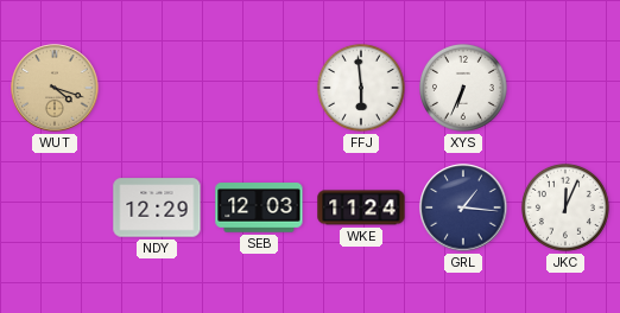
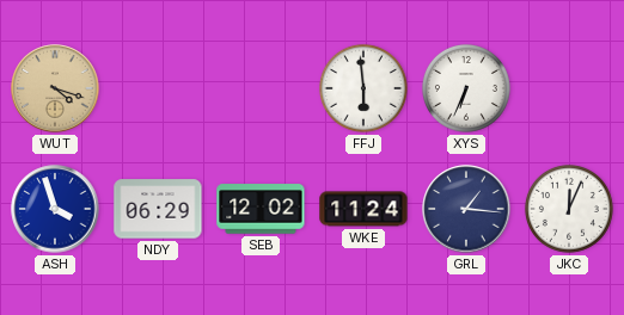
ASH: none -> 3:57 (55, 209)
NDY: 12:29 -> 06:29 (158, 209)
SEB: 12:03 -> 12:02 (261, 209)
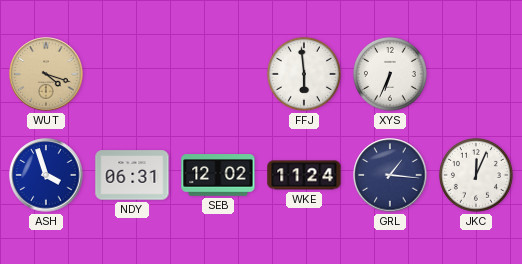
NDY: 06:29 -> 06:31 (132, 175)
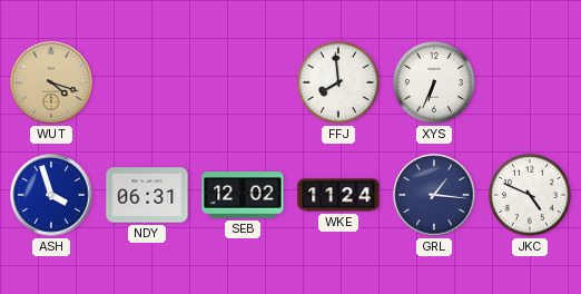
FFJ: 5:59 -> 7:59 (338, 82)
JKC: 12:04 -> 4:49 (530, 195)
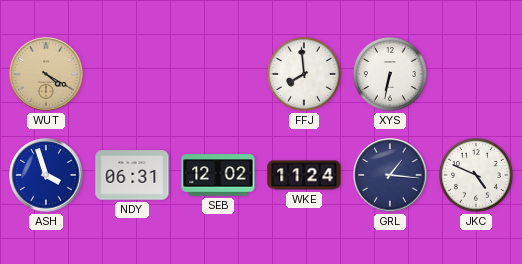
WUT: 4:18 -> 4:20 (46, 74)
XYS: 6:34 -> 6:32 (390, 74)
